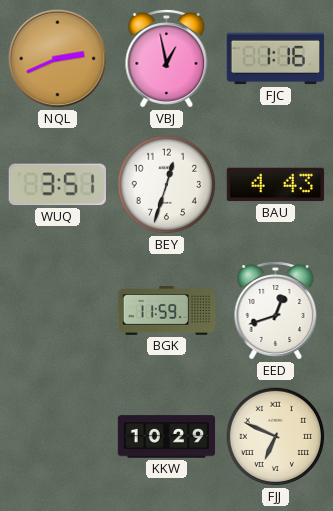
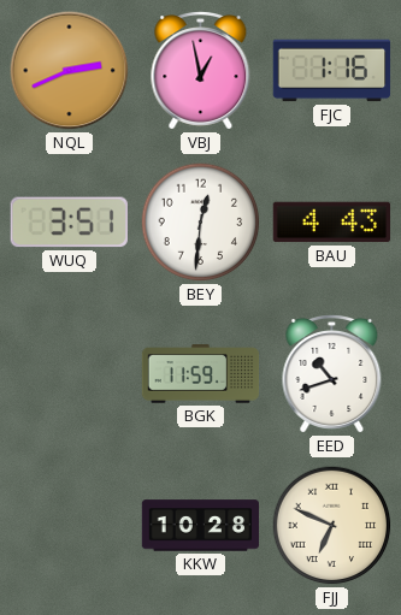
BEY: 12:33 -> 12:31 (201, 223)
EED: 12:42 -> 10:42 (332, 374)
KKW: 10:29 -> 10:28 (201, 526)
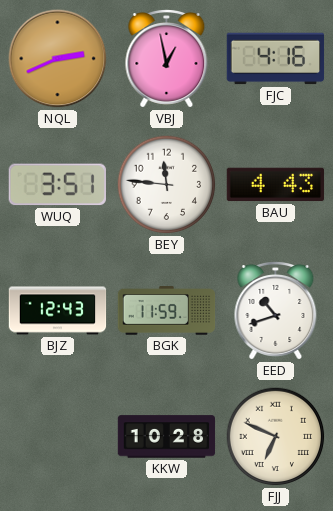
FJC: 1:16 -> 4:16 (276, 59)
BEY: 12:31 -> 11:46 (167, 185)
BJZ: none -> 12:43 (58, 311)
